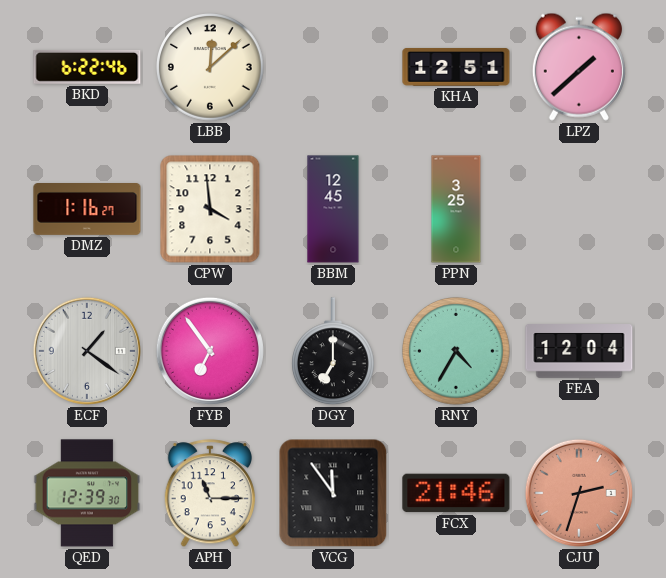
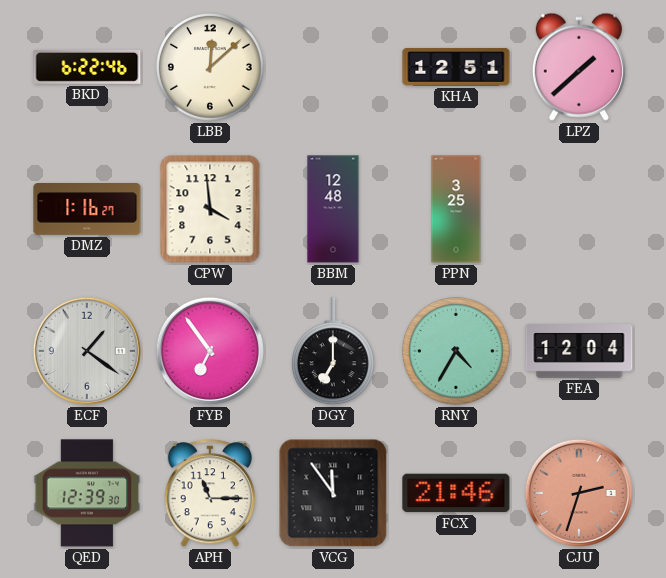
BBM: 12:45 -> 12:48 (333, 209)
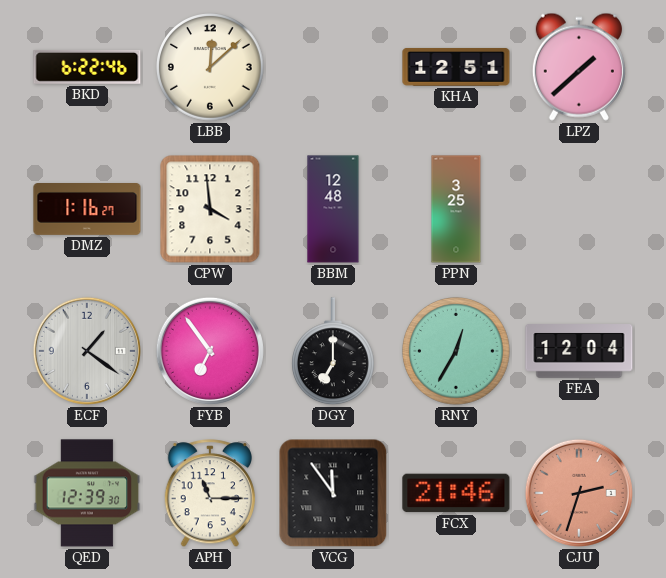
RNY: 4:35 -> 12:35 (456, 351)
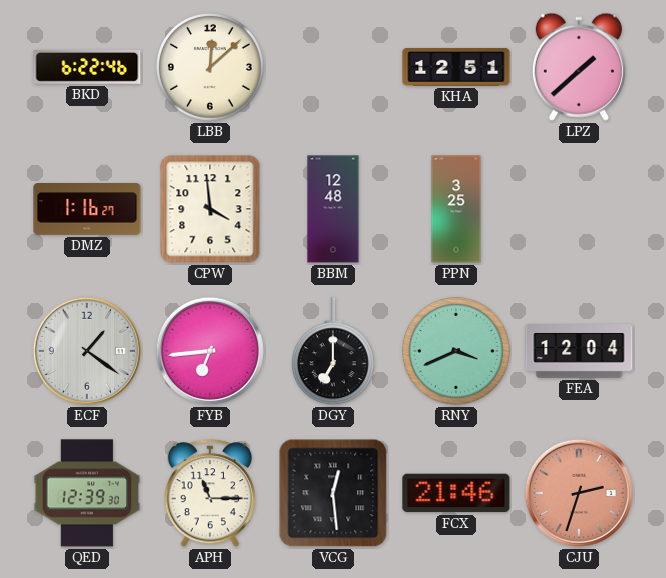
FYB: 6:54 -> 6:44 (210, 351)
RNY: 12:35 -> 3:41 (456, 351)
VCG: 11:54 -> 12:29 (333, 493)
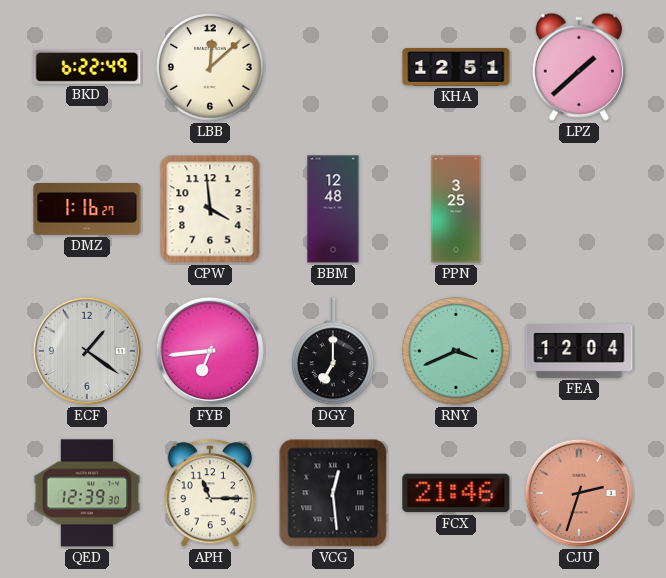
BKD: 6:22:46 -> 6:22:49 (87, 67)
